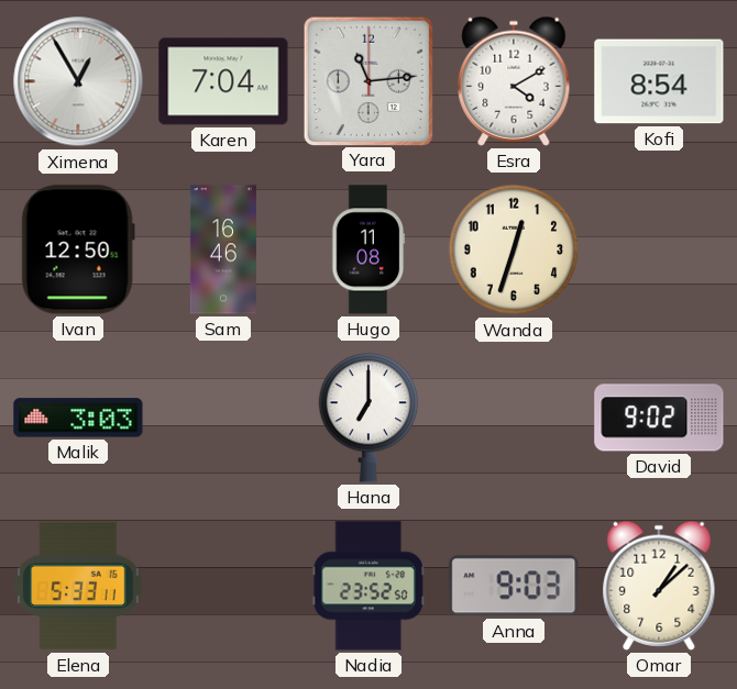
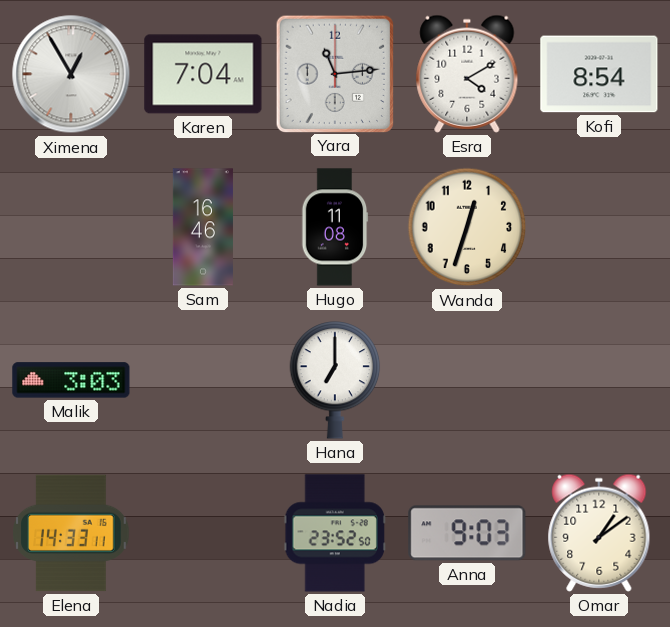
Ivan: 12:50 -> none (78, 249)
David: 9:02 -> none (659, 418)
Elena: 5:33 -> 14:33 (71, 533)
Omar: 1:08 -> 1:09 (599, 533)
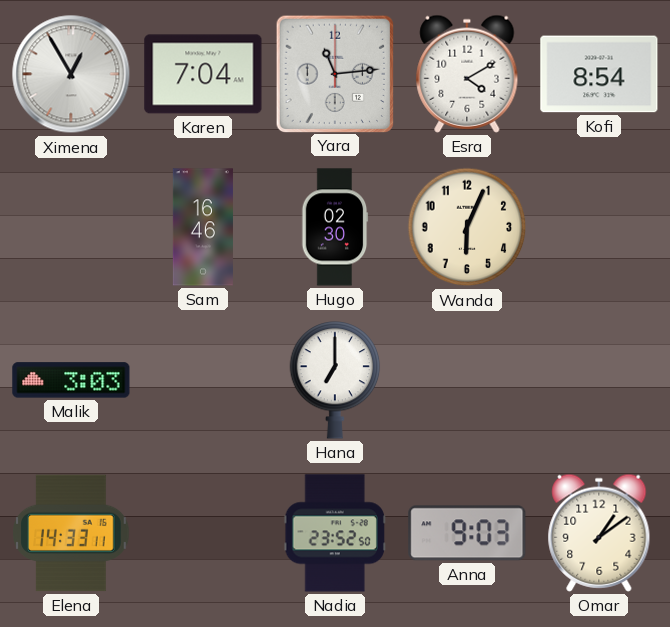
Hugo: 11:08 -> 02:30 (335, 227)
Wanda: 12:33 -> 6:04 (467, 227)
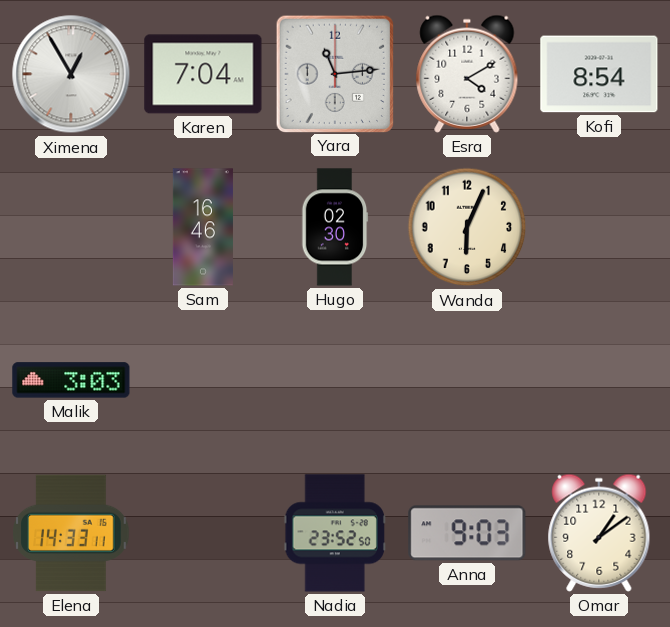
Hana: 7:00 -> none (335, 381)
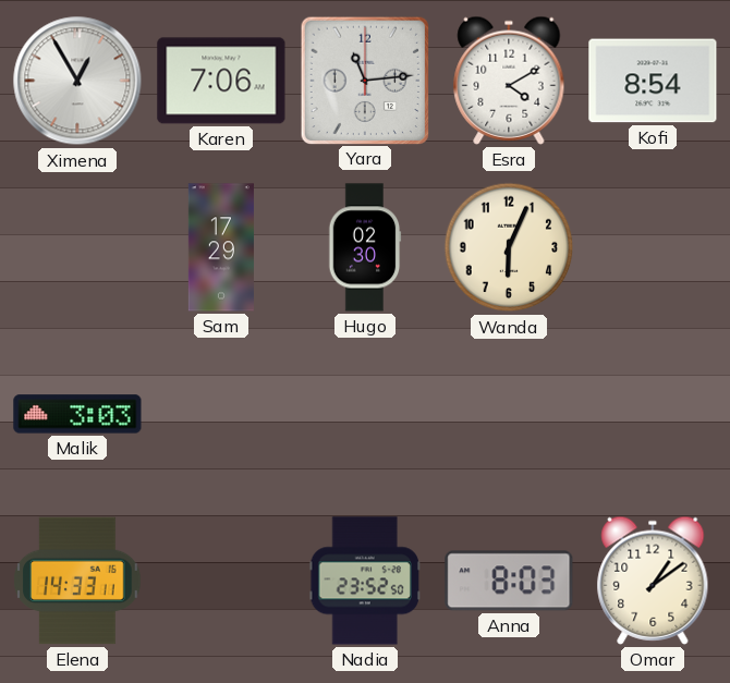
Karen: 7:04 -> 7:06 (221, 81)
Sam: 16:46 -> 17:29 (221, 247)
Anna: 9:03 -> 8:03 (509, 581)
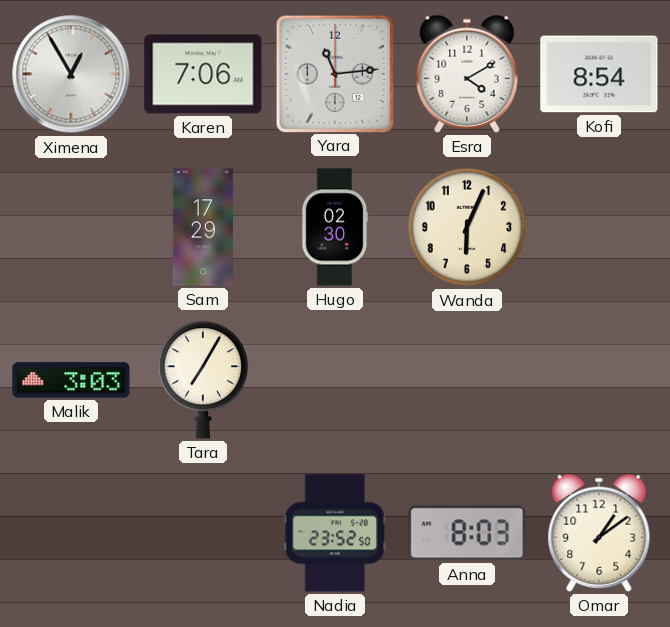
Tara: none -> 7:05 (203, 381)
Elena: 14:33 -> none (77, 581)
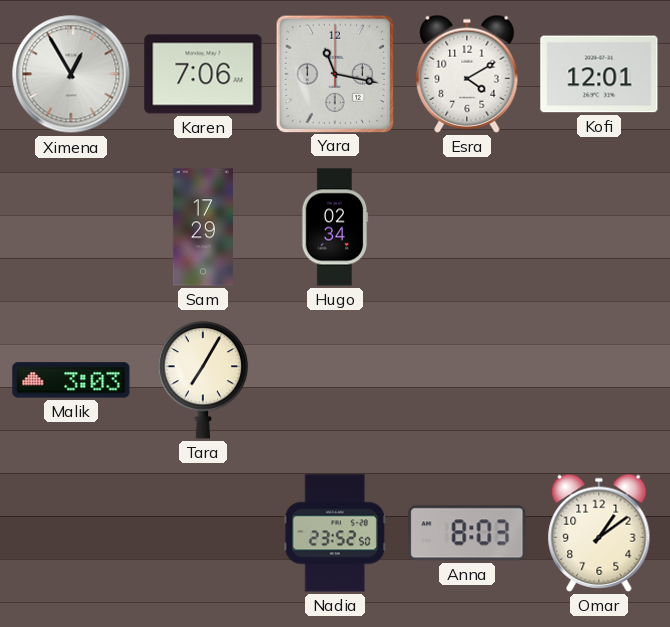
Yara: 11:14 -> 11:17 (334, 73)
Kofi: 8:54 -> 12:01 (599, 74)
Hugo: 02:30 -> 02:34 (335, 227)
Wanda: 6:04 -> none (467, 227)
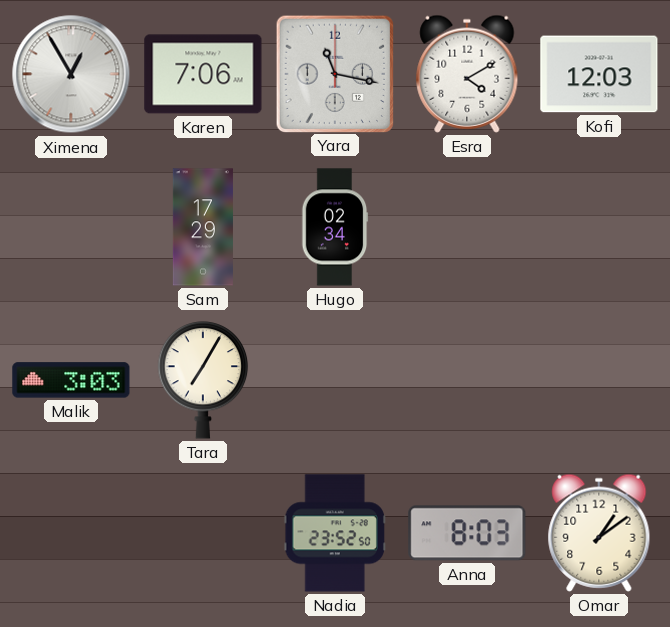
Kofi: 12:01 -> 12:03 (599, 74)
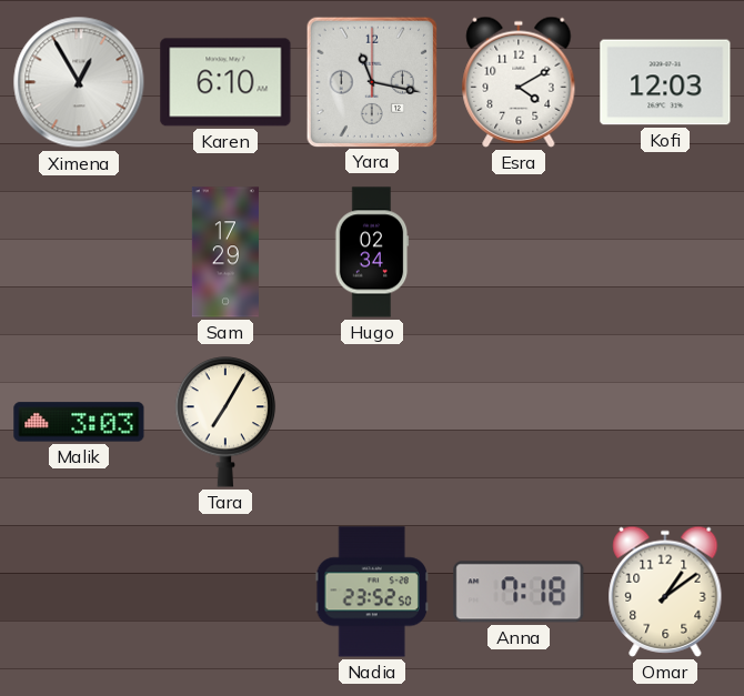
Karen: 7:06 -> 6:10 (225, 82)
Anna: 8:03 -> 7:18 (519, 592)
